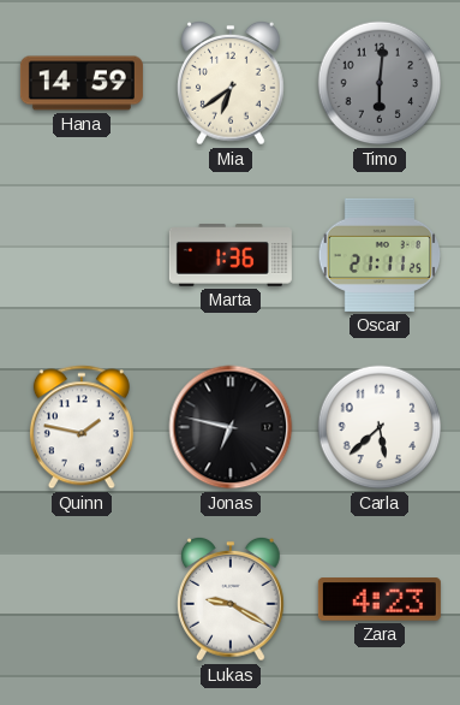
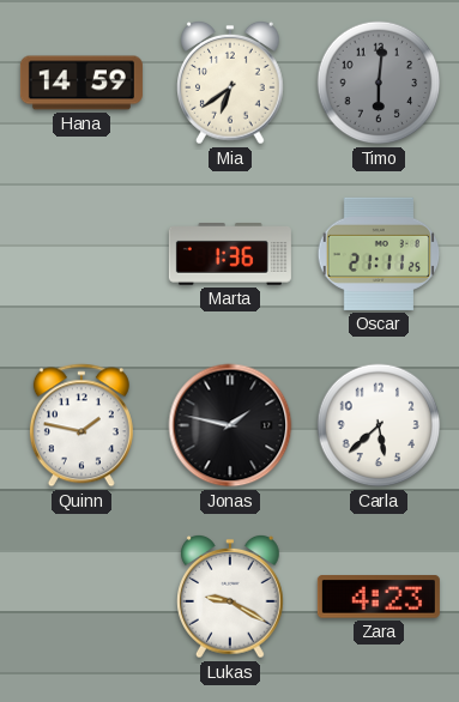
Jonas: 6:47 -> 1:47 (230, 425)
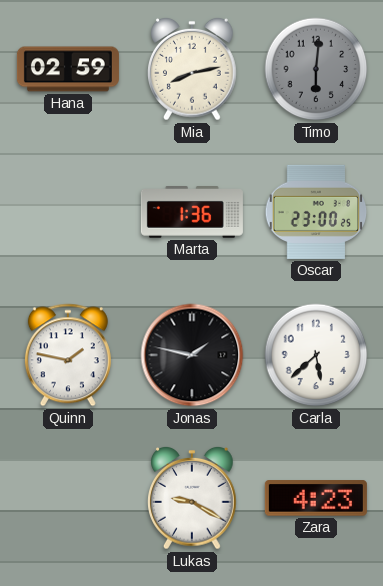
Hana: 14:59 -> 02:59 (68, 69)
Mia: 6:39 -> 8:13 (193, 69)
Oscar: 21:11 -> 23:00 (316, 212)
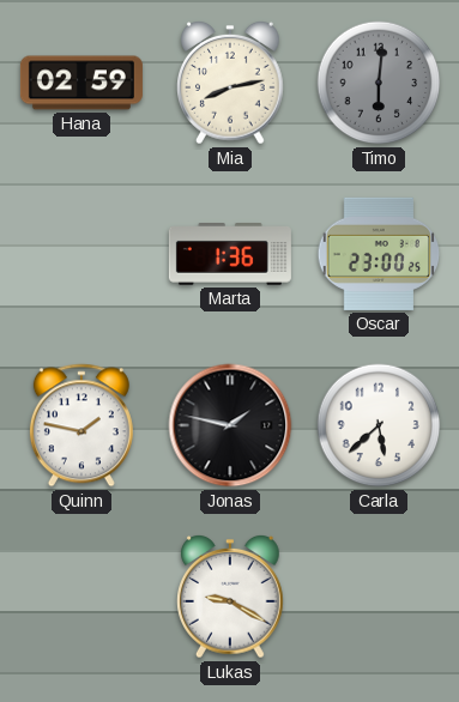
Zara: 4:23 -> none (316, 498)
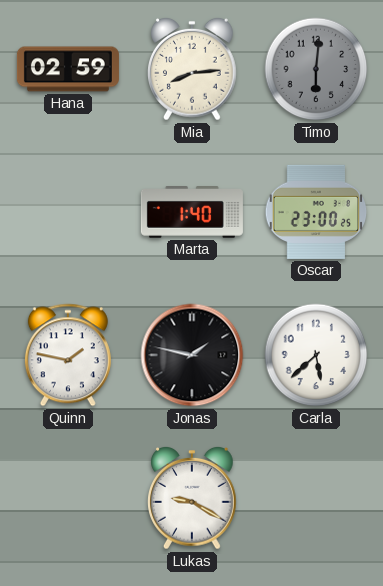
Mia: 8:13 -> 8:14 (193, 69)
Marta: 1:36 -> 1:40 (192, 213)
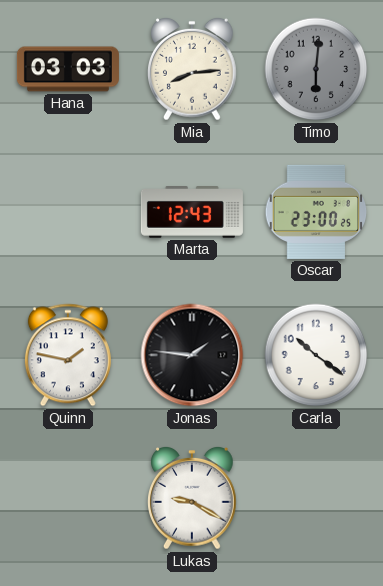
Hana: 02:59 -> 03:03 (68, 69)
Marta: 1:40 -> 12:43 (192, 213)
Jonas: 1:47 -> 1:46 (192, 355)
Carla: 5:38 -> 10:21 (316, 355)
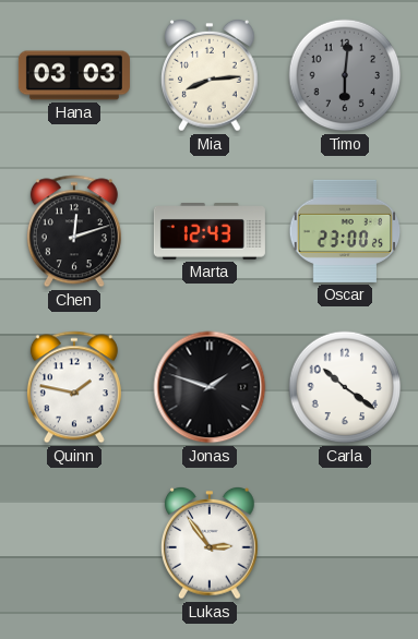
Chen: none -> 12:12 (74, 231)
Jonas: 1:46 -> 1:48 (210, 387)
Lukas: 9:20 -> 2:54 (211, 543)
